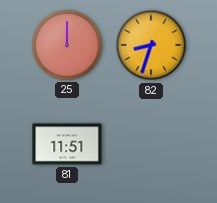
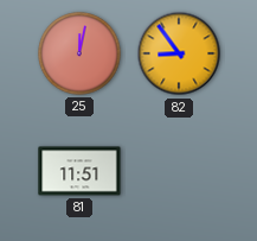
25: 12:00 -> 12:02 (79, 53)
82: 8:33 -> 8:54 (179, 53)
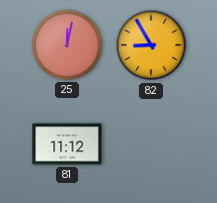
82: 8:54 -> 8:55 (151, 45)
81: 11:51 -> 11:12 (67, 144)
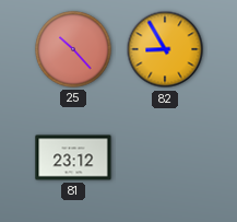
25: 12:02 -> 10:23 (73, 49)
81: 11:12 -> 23:12 (73, 157)
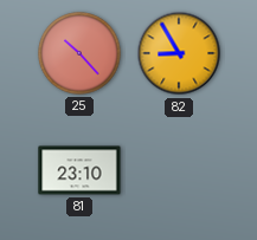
81: 23:12 -> 23:10 (79, 170)
